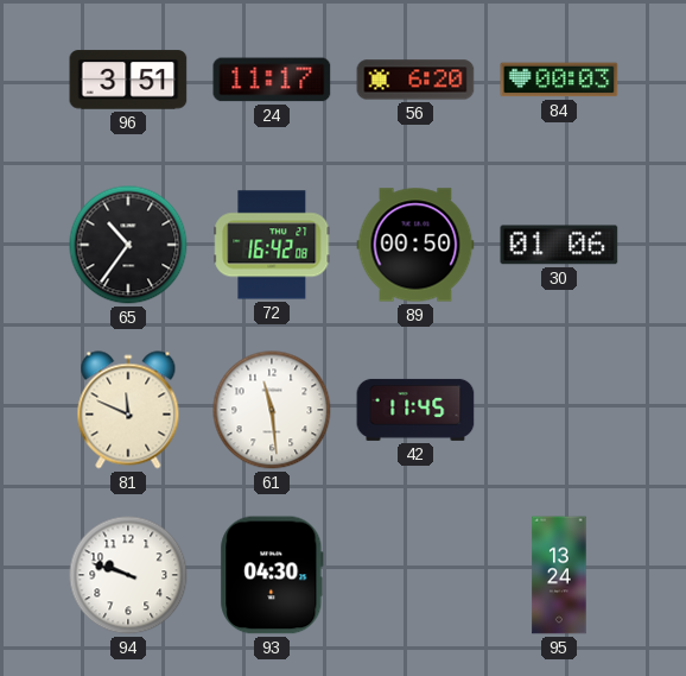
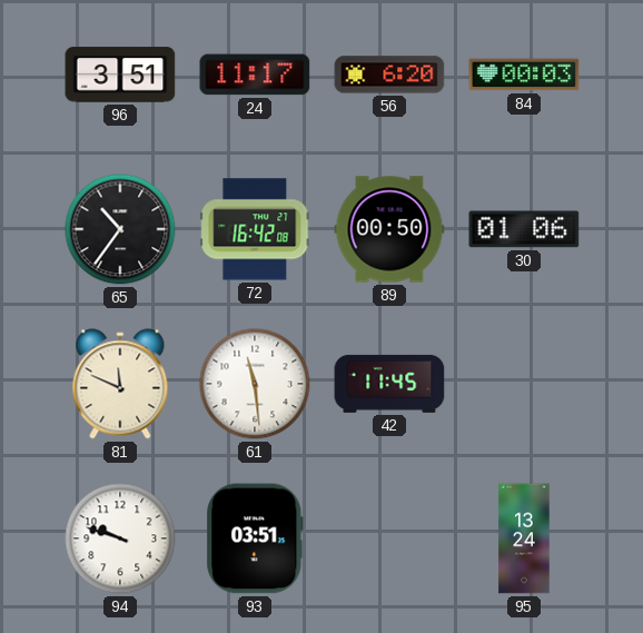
93: 04:30 -> 03:51 (255, 538)
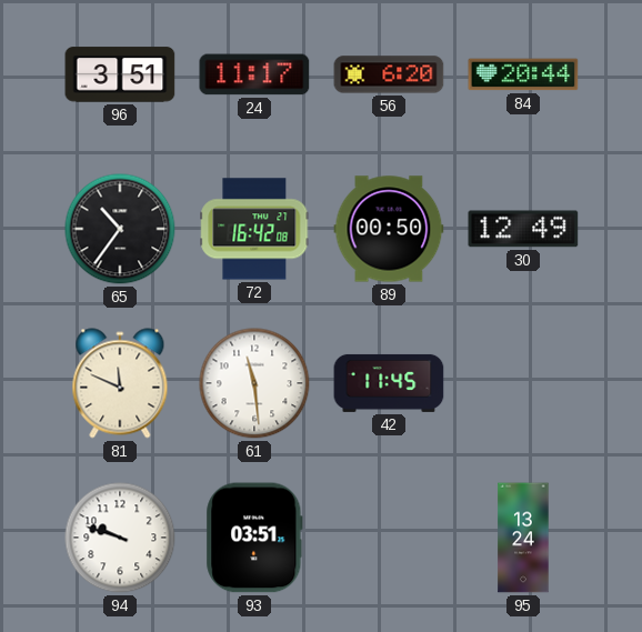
84: 00:03 -> 20:44 (523, 74)
30: 01:06 -> 12:49 (523, 229)
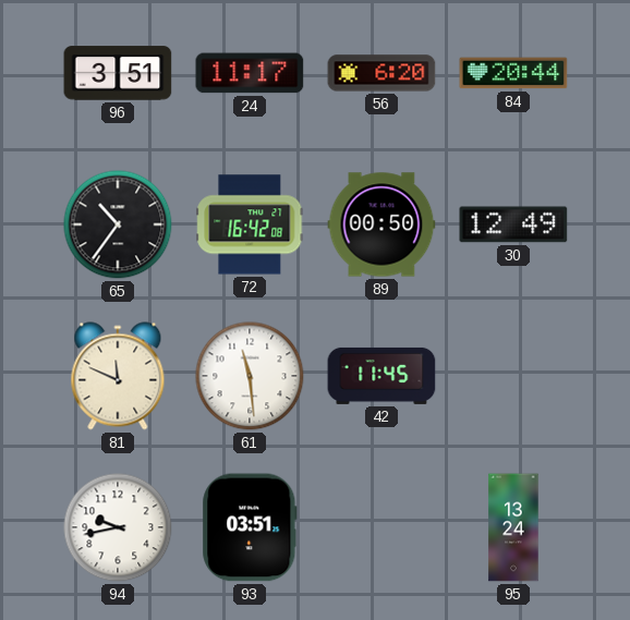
94: 9:48 -> 9:43 (118, 527)
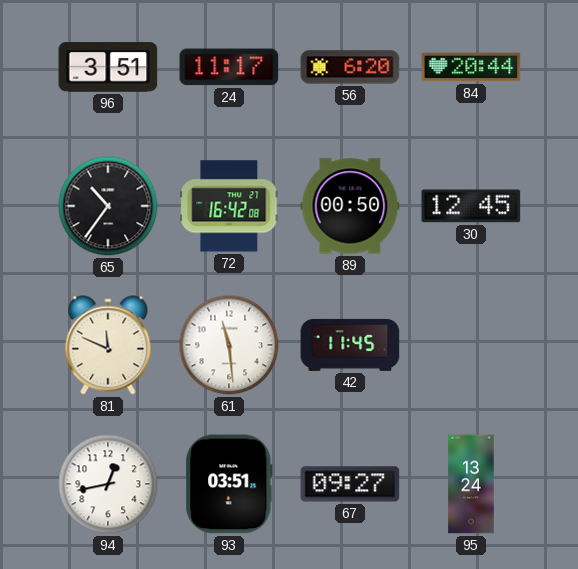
30: 12:49 -> 12:45 (471, 206)
94: 9:43 -> 12:43 (108, 484)
67: none -> 09:27 (350, 484)
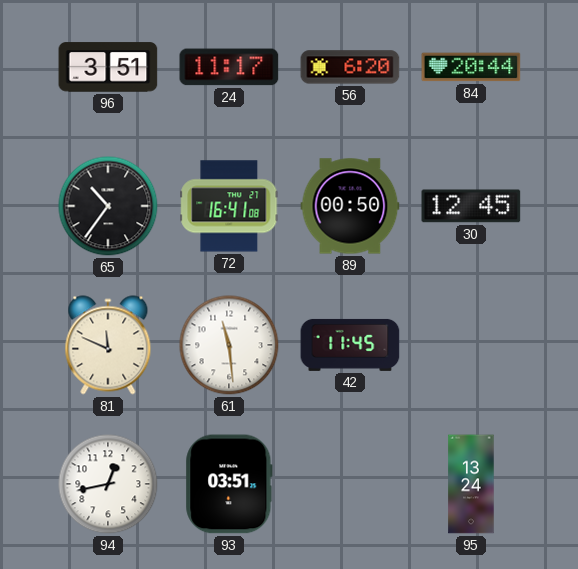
72: 16:42 -> 16:41 (229, 206)
67: 09:27 -> none (350, 484)
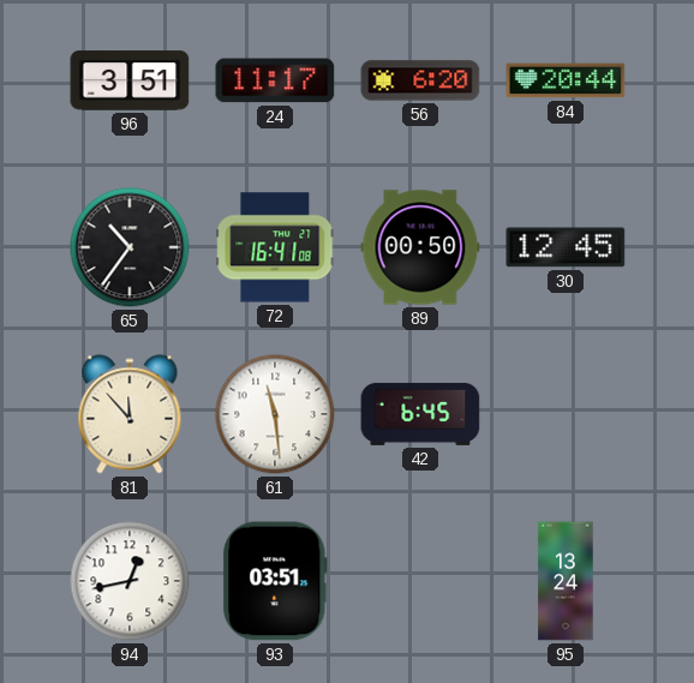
81: 11:49 -> 11:53 (130, 414)
42: 11:45 -> 6:45 (420, 414)
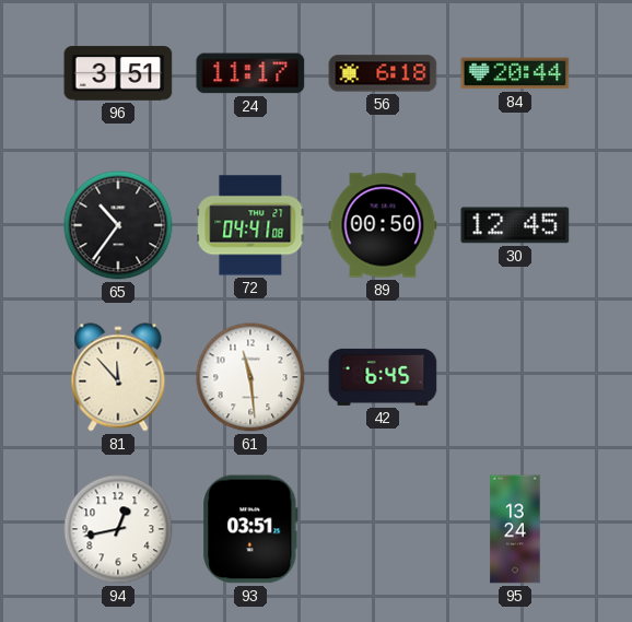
56: 6:20 -> 6:18 (383, 73)
72: 16:41 -> 04:41 (250, 225)
